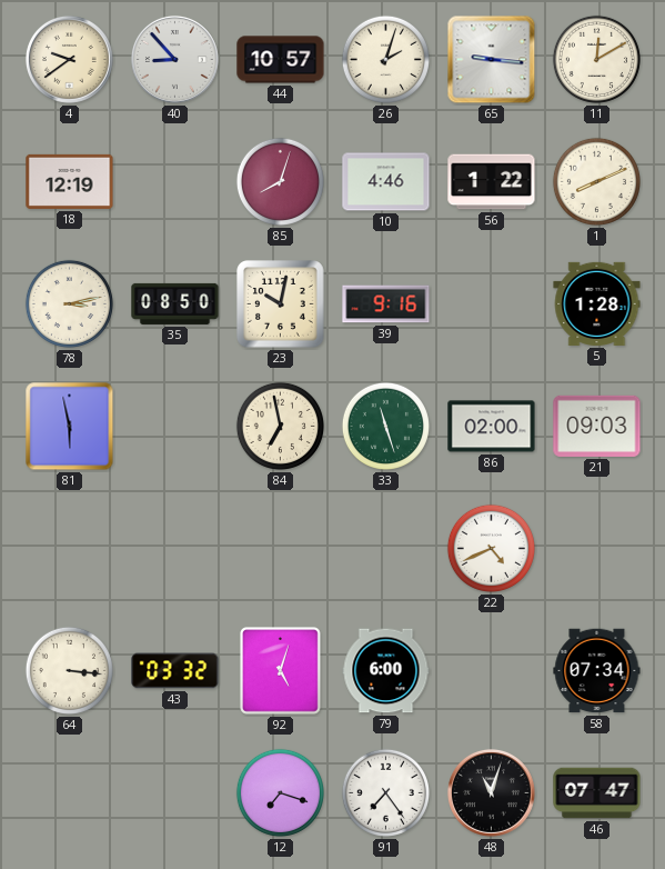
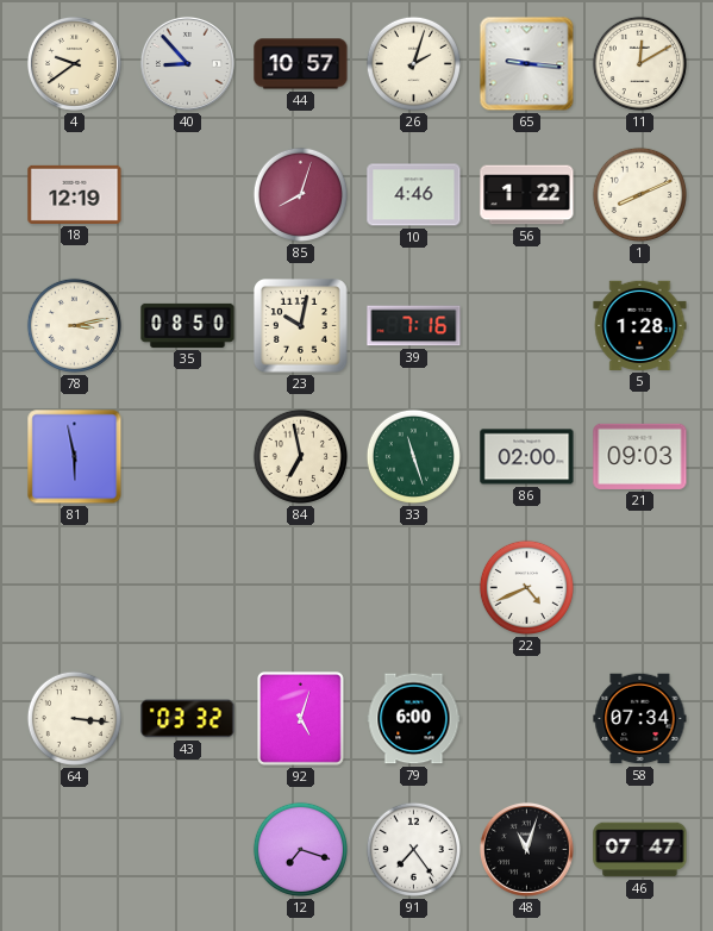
39: 9:16 -> 7:16 (414, 326)
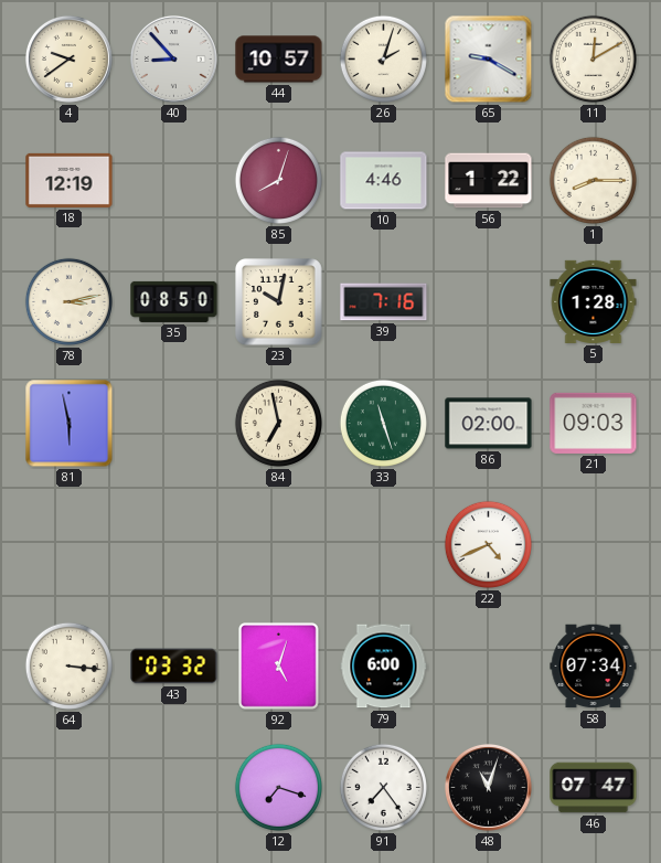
65: 9:16 -> 9:20 (489, 60)
1: 8:11 -> 8:15 (593, 180)
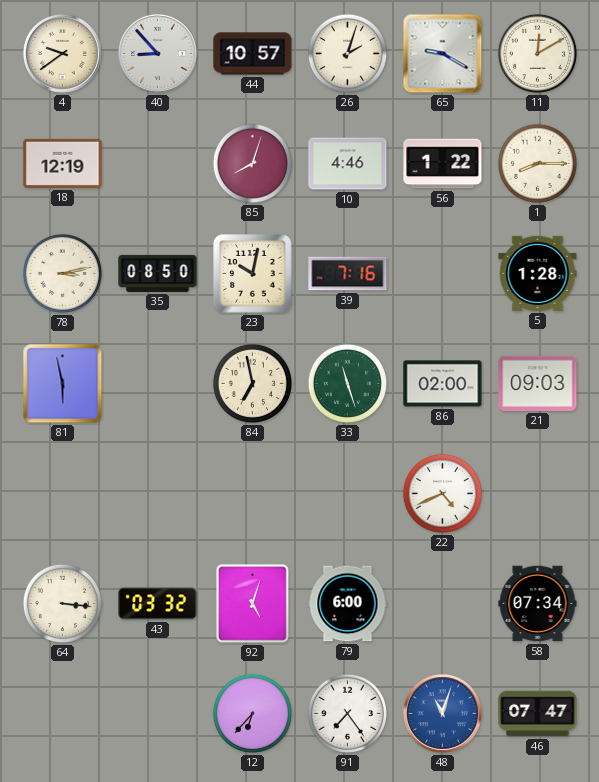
12: 7:18 -> 6:37 (252, 713)
48 dial: black -> blue (442, 713)
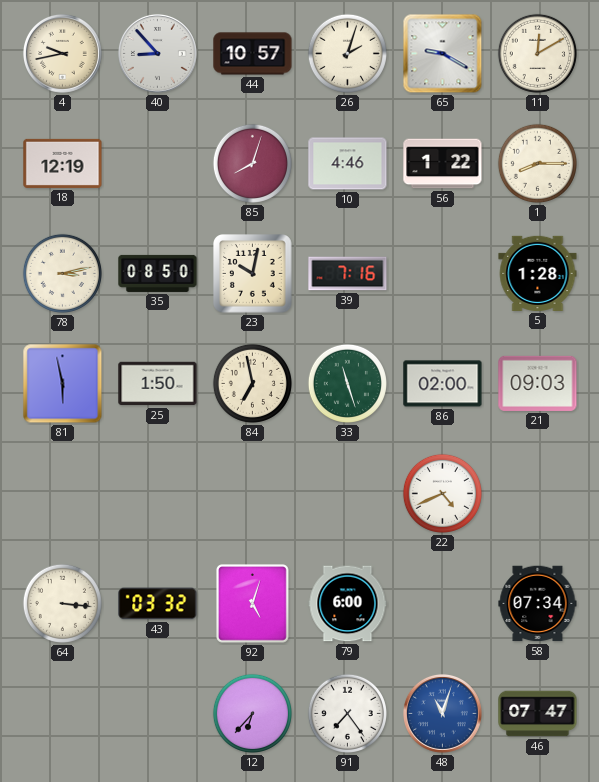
4: 9:39 -> 9:43 (62, 53)
25: none -> 1:50 (158, 384)
